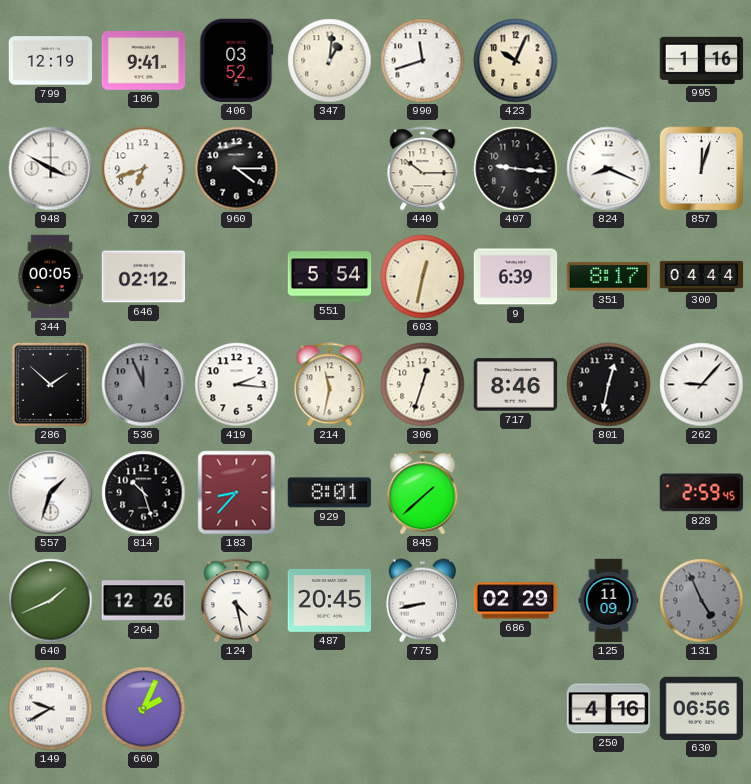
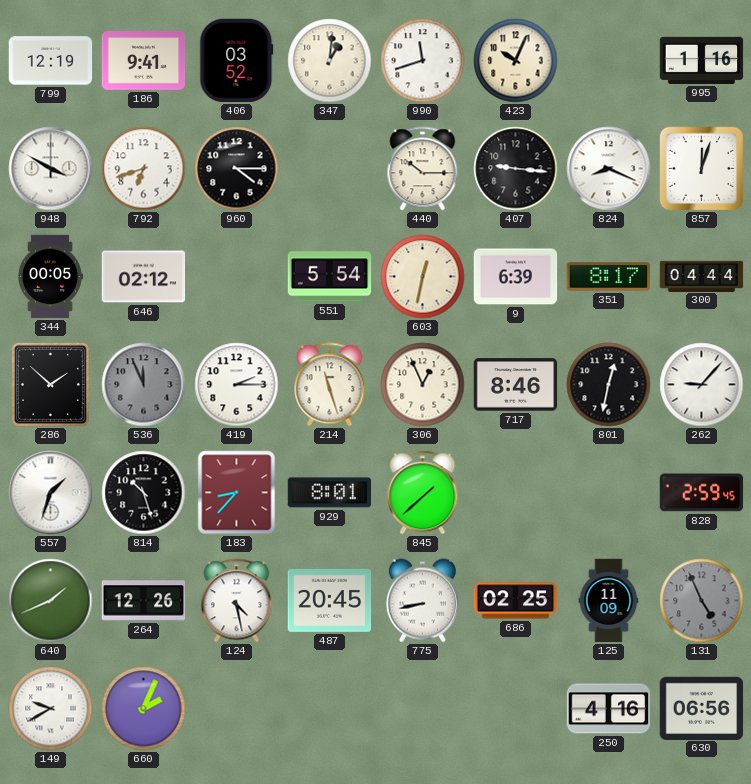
419: 2:16 -> 2:15 (237, 385)
214: 11:32 -> 11:27 (330, 385)
306: 12:33 -> 12:56 (423, 385)
686: 02:29 -> 02:25 (516, 601)
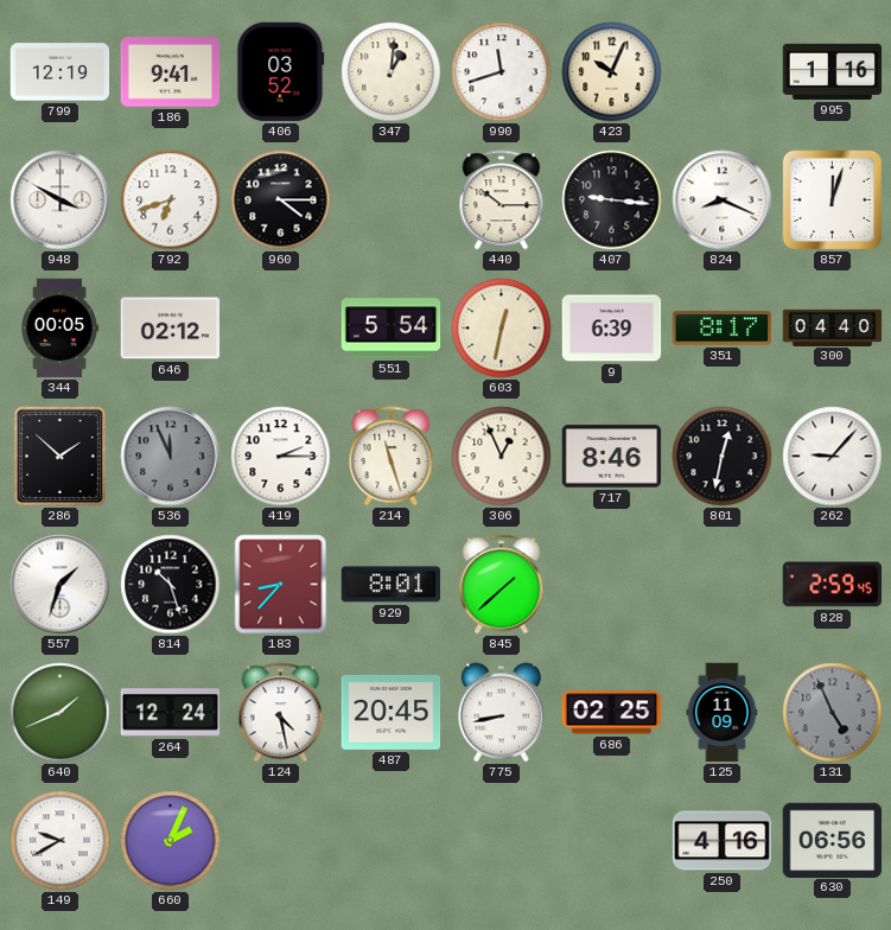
300: 04:44 -> 04:40 (833, 327)
264: 12:26 -> 12:24 (171, 713)
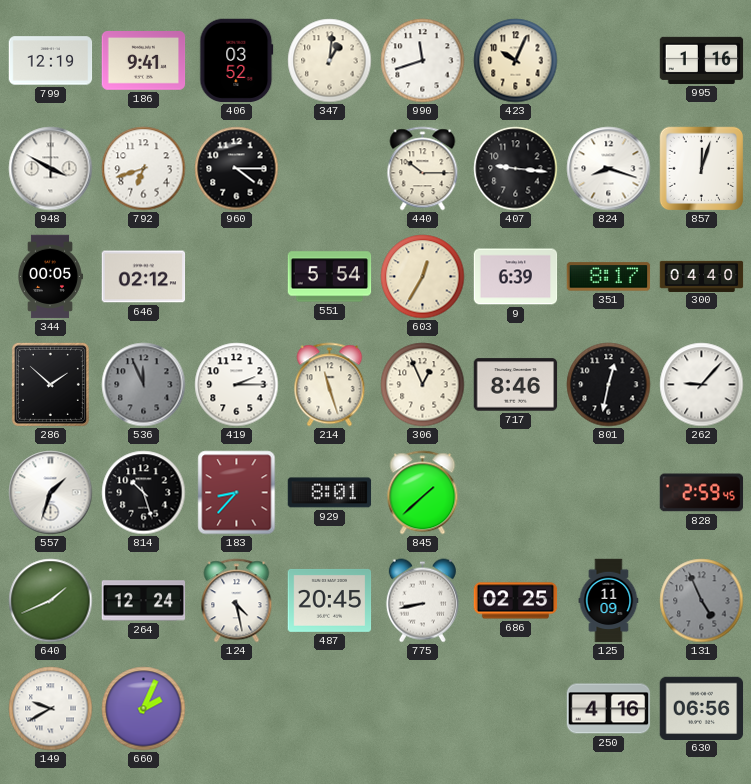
824: 8:19 -> 8:18 (609, 169)
603: 12:32 -> 12:35 (423, 277)
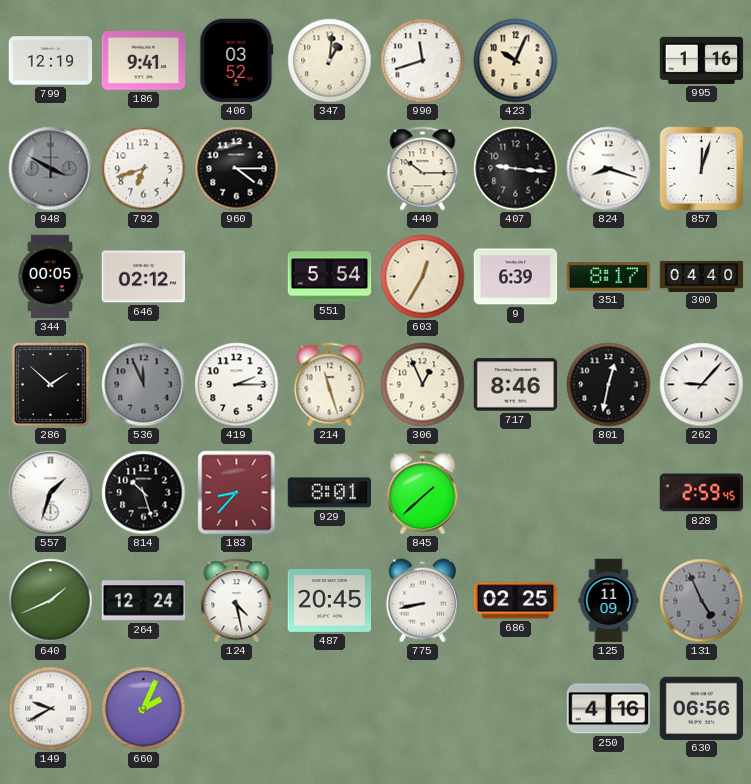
948 dial: white -> grey (51, 169)
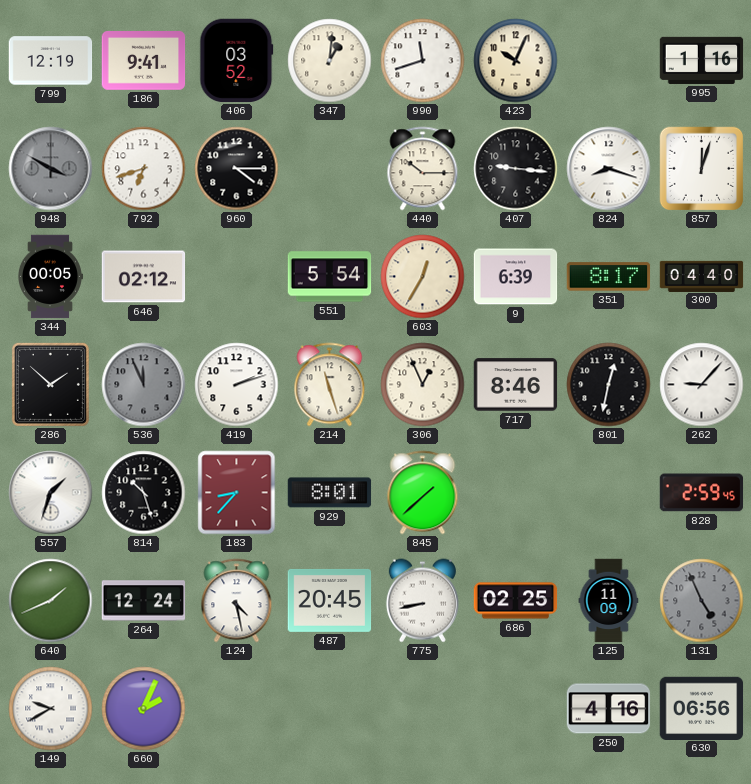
419: 2:15 -> 2:12 (237, 385)
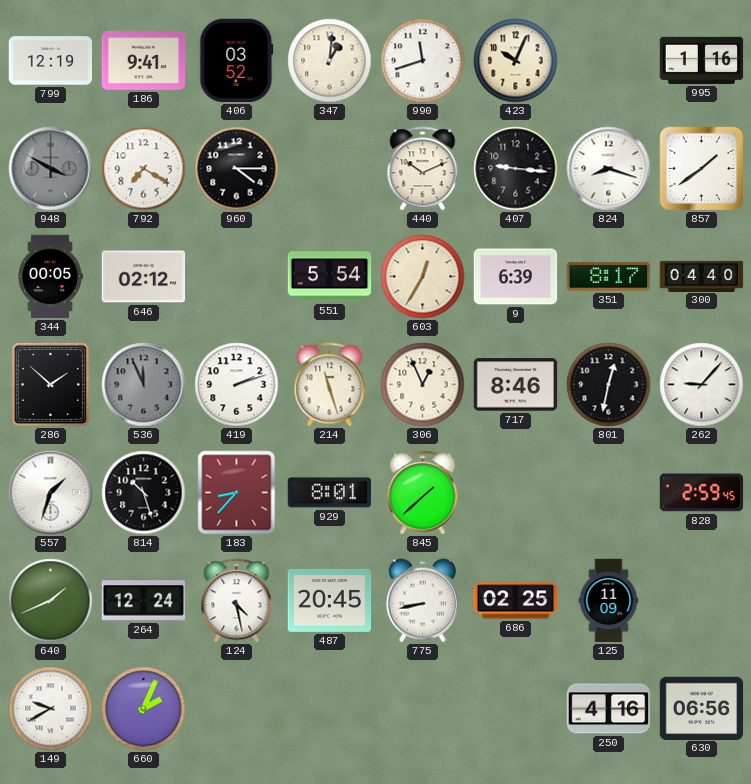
792: 6:42 -> 7:20 (144, 169)
440: 10:15 -> 10:11 (423, 169)
857: 12:03 -> 1:39 (701, 168)
131: 4:56 -> none (702, 601)
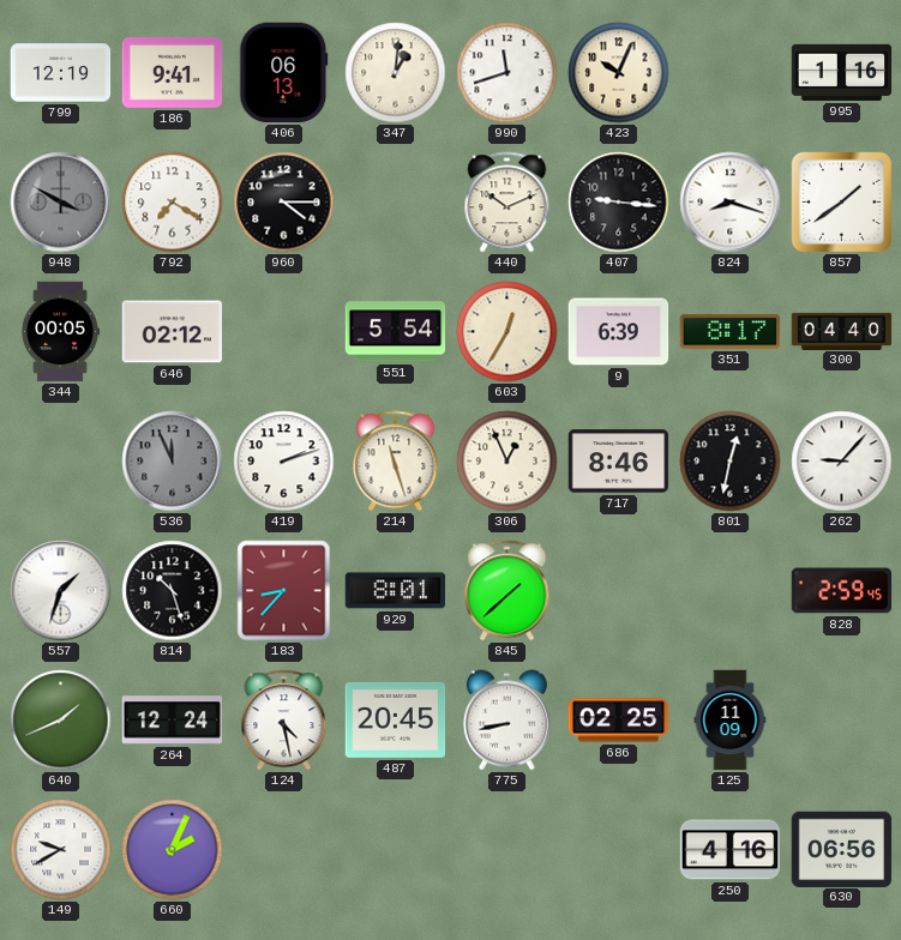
406: 03:52 -> 06:13 (284, 73)
286: 1:52 -> none (50, 384)
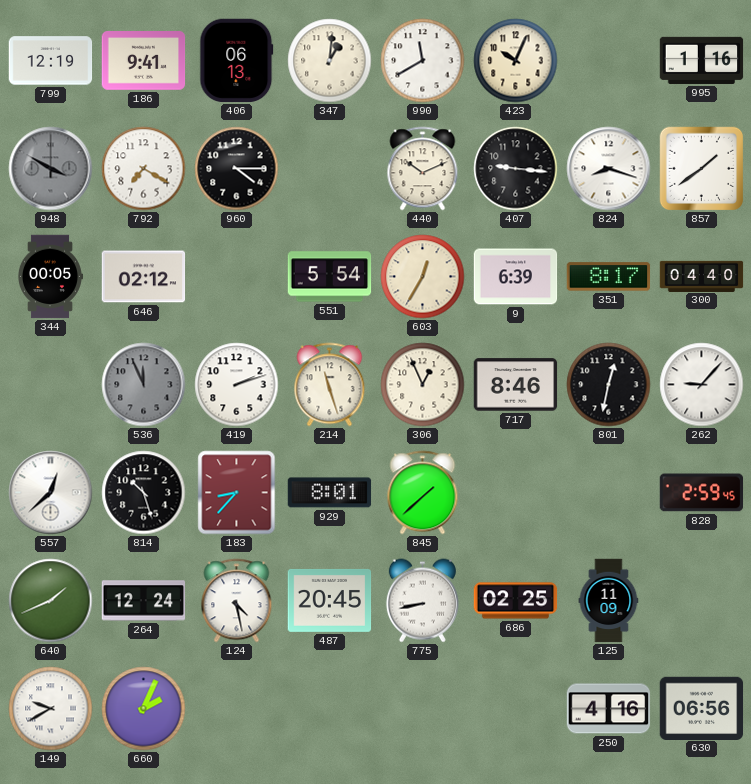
990: 11:42 -> 11:40 (423, 61)
557: 1:33 -> 12:38 (51, 493)
